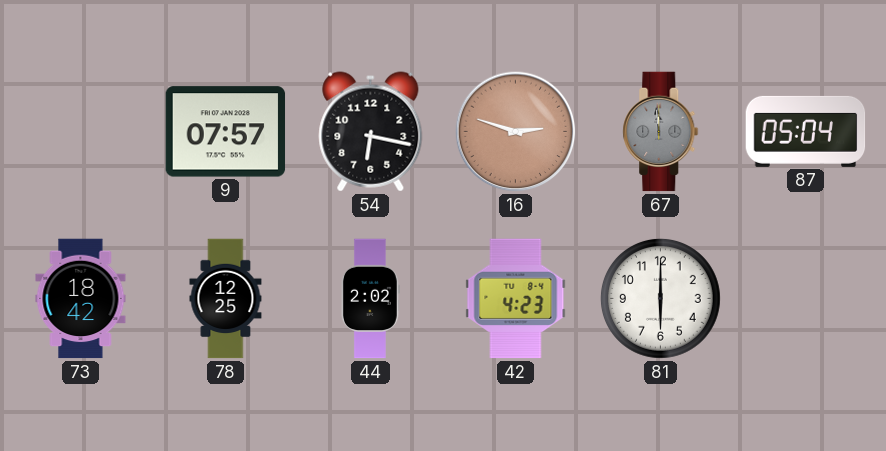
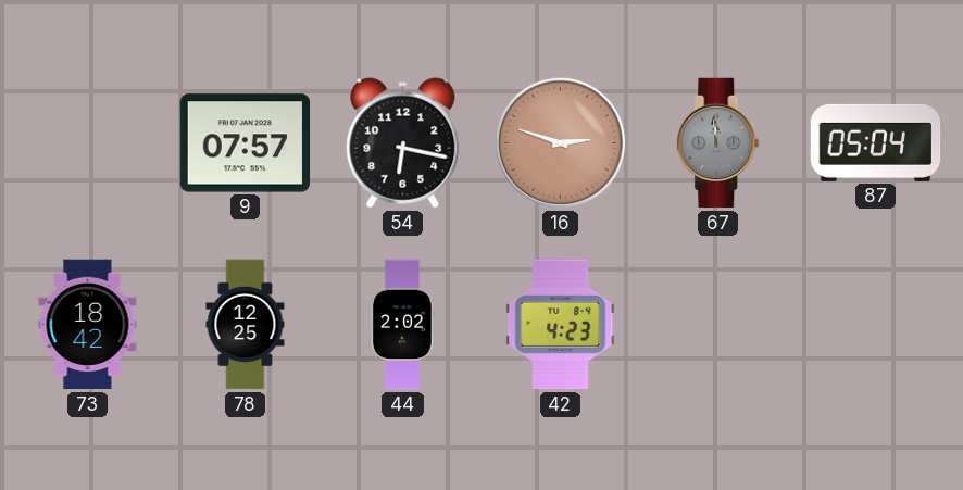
81: 6:00 -> none (660, 298)
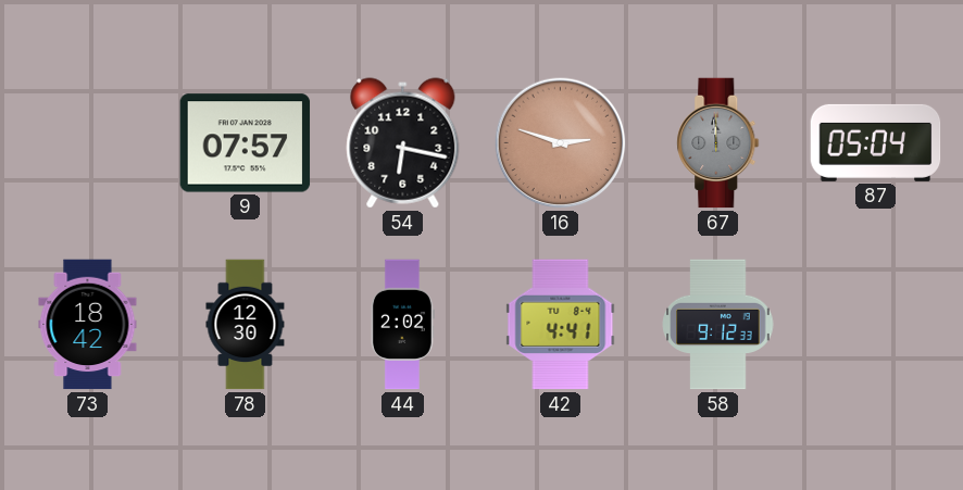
78: 12:25 -> 12:30 (246, 325)
42: 4:23 -> 4:41 (561, 325)
58: none -> 9:12 (718, 325)
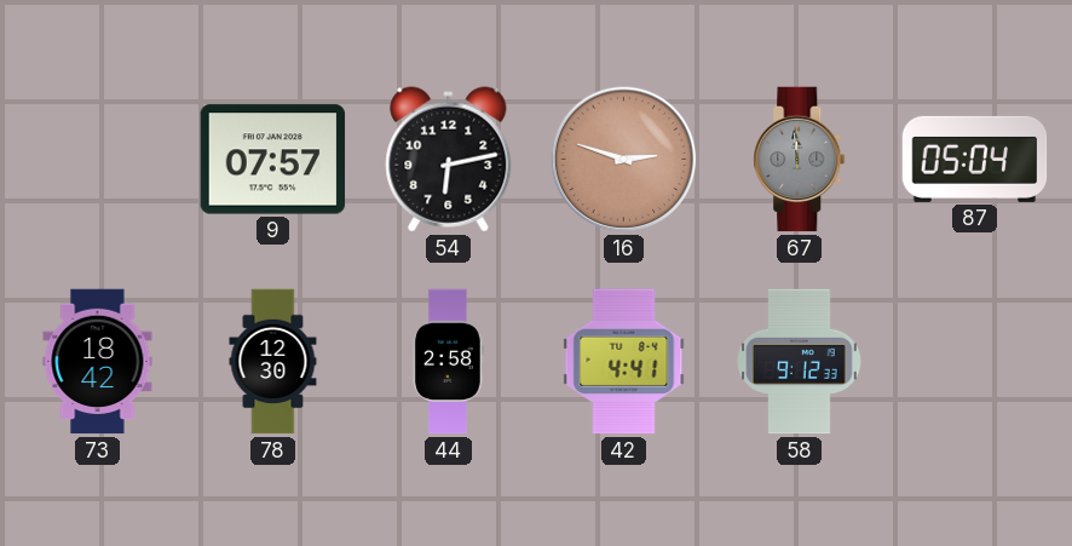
54: 6:17 -> 6:13 (449, 160)
44: 2:02 -> 2:58 (448, 362)
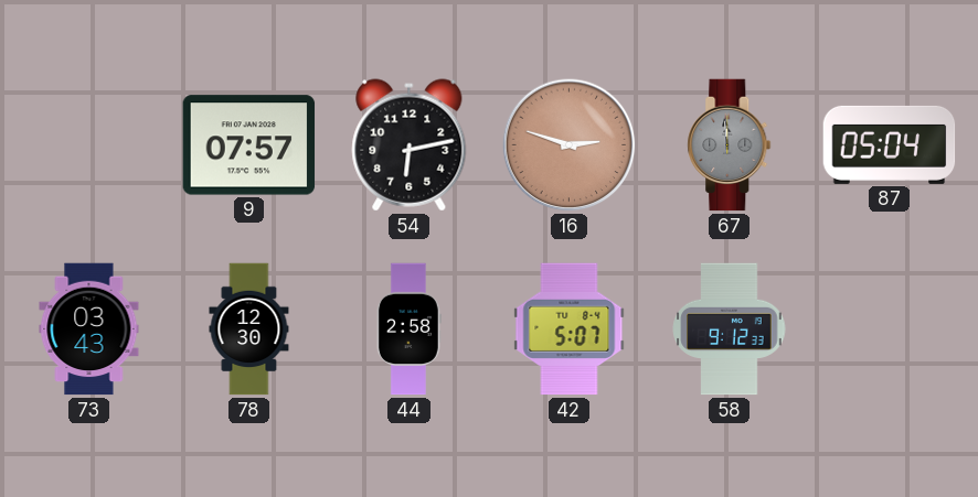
73: 18:42 -> 03:43 (89, 329)
42: 4:41 -> 5:07 (570, 329)
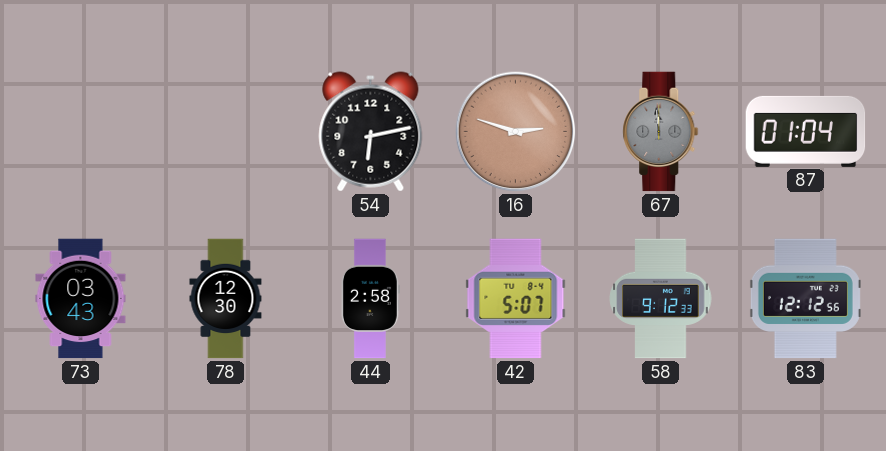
9: 07:57 -> none (249, 145)
87: 05:04 -> 01:04 (806, 131)
83: none -> 12:12 (805, 299)
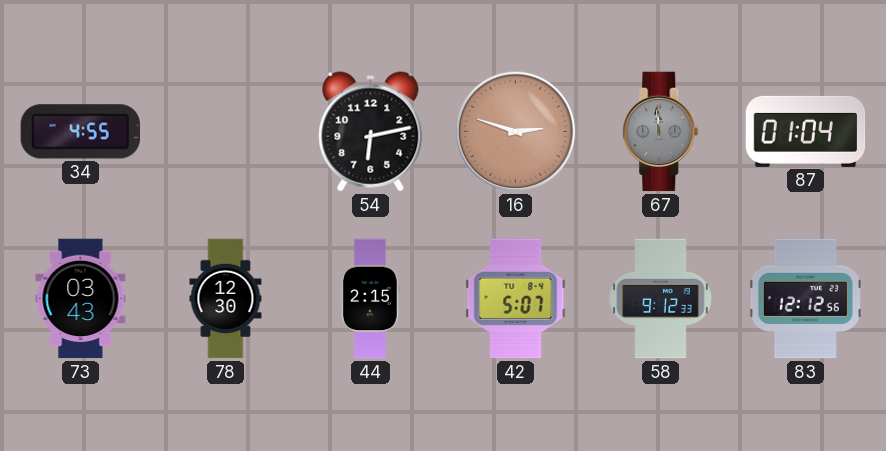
34: none -> 4:55 (80, 132)
44: 2:58 -> 2:15 (370, 299)
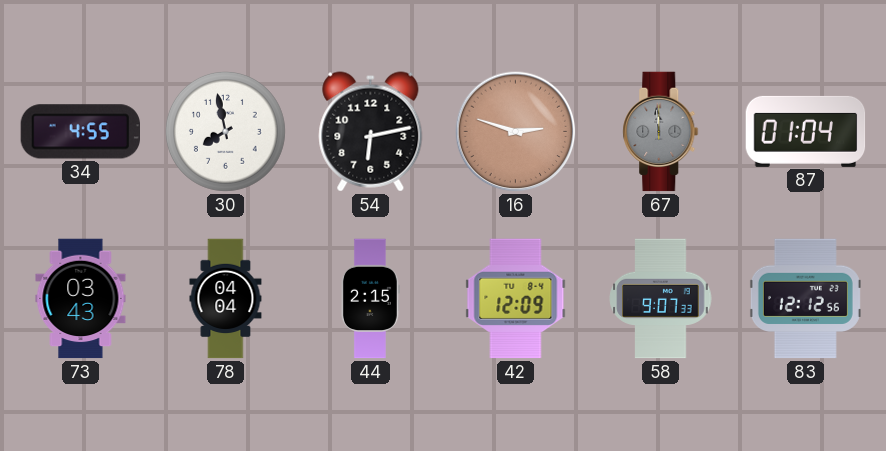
30: none -> 7:58 (225, 131)
78: 12:30 -> 04:04 (226, 299)
42: 5:07 -> 12:09 (516, 299)
58: 9:12 -> 9:07 (661, 299)
